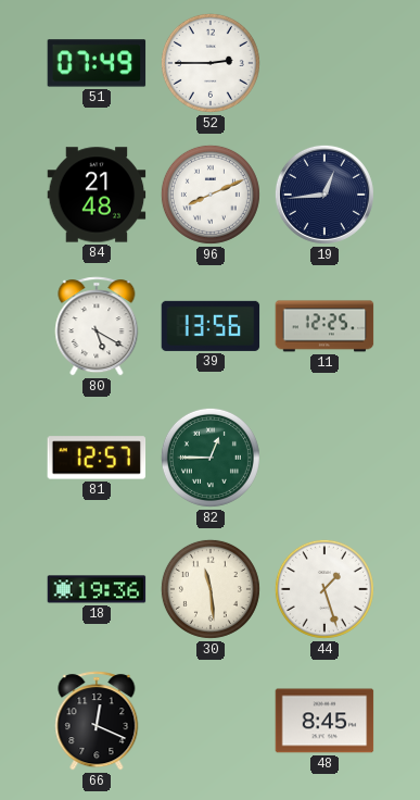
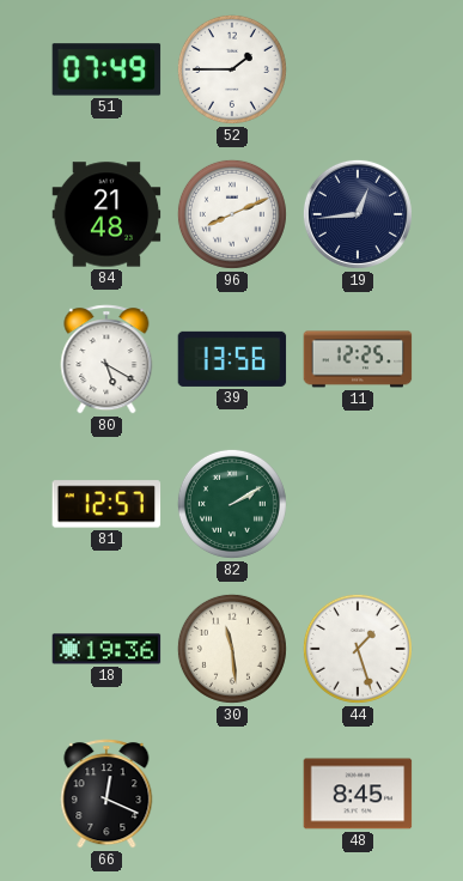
52: 2:45 -> 1:45 (232, 69)
82: 12:45 -> 2:10 (232, 504)
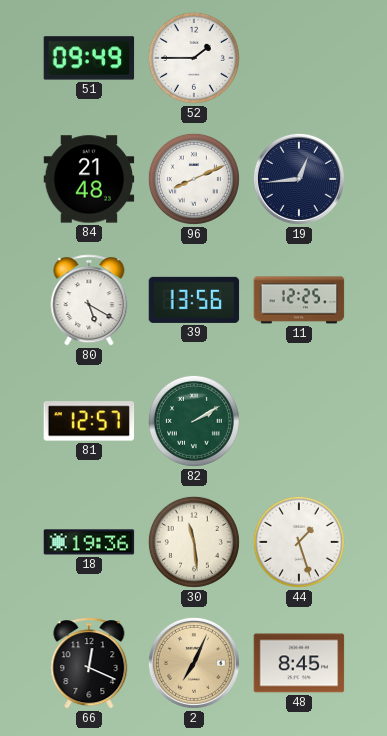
51: 07:49 -> 09:49 (89, 58)
2: none -> 7:04 (194, 663)
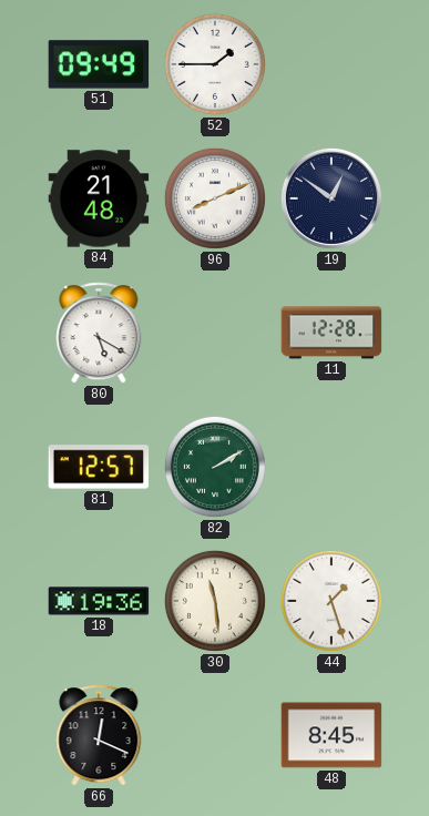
19: 12:44 -> 12:51 (331, 198)
39: 13:56 -> none (194, 300)
11: 12:25 -> 12:28 (331, 333)
2: 7:04 -> none (194, 663)
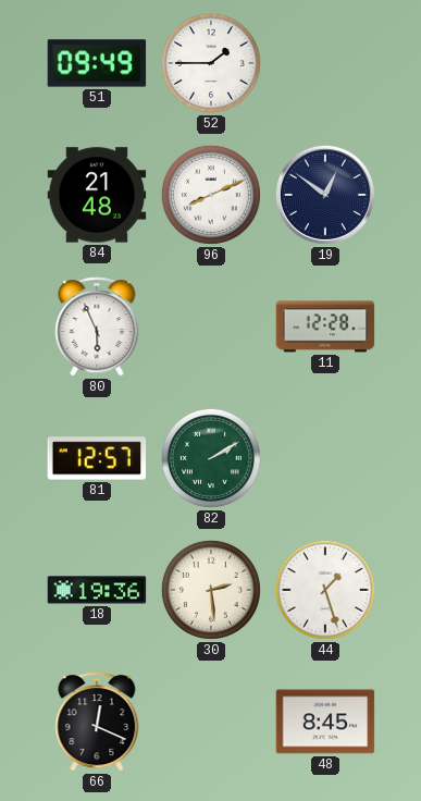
80: 5:20 -> 5:56 (97, 326)
30: 11:29 -> 2:29 (211, 590)
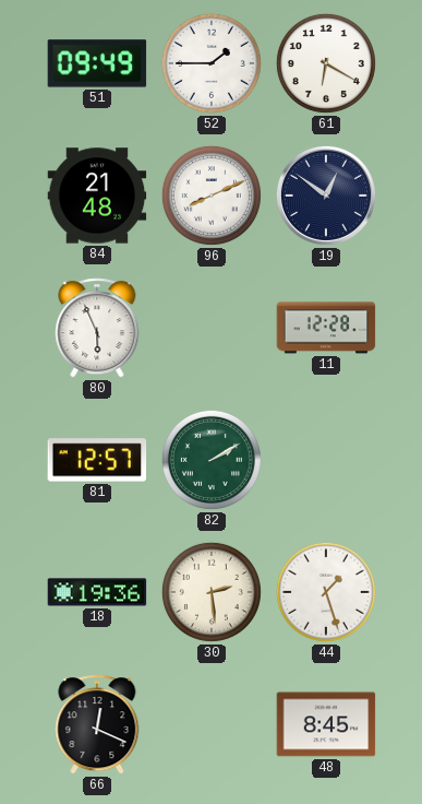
61: none -> 6:20 (326, 63)
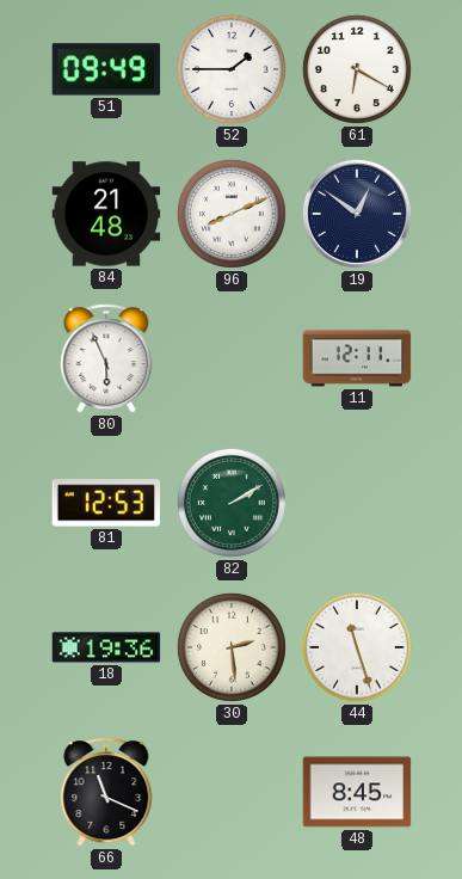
11: 12:28 -> 12:11 (357, 358)
81: 12:57 -> 12:53 (106, 503)
44: 1:27 -> 11:27 (357, 647)
66: 12:19 -> 11:19 (106, 792)
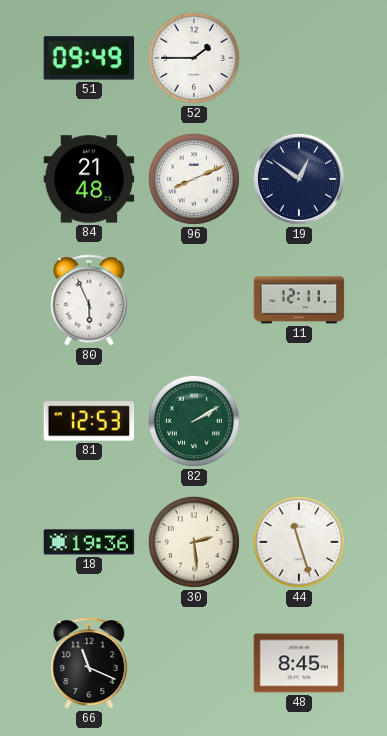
61: 6:20 -> none (357, 69)
